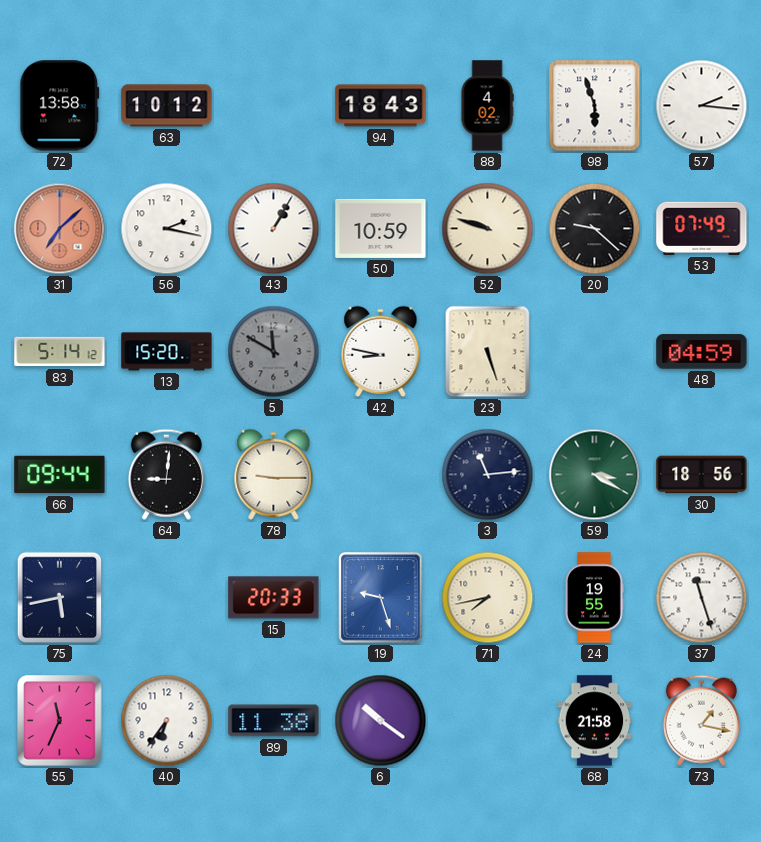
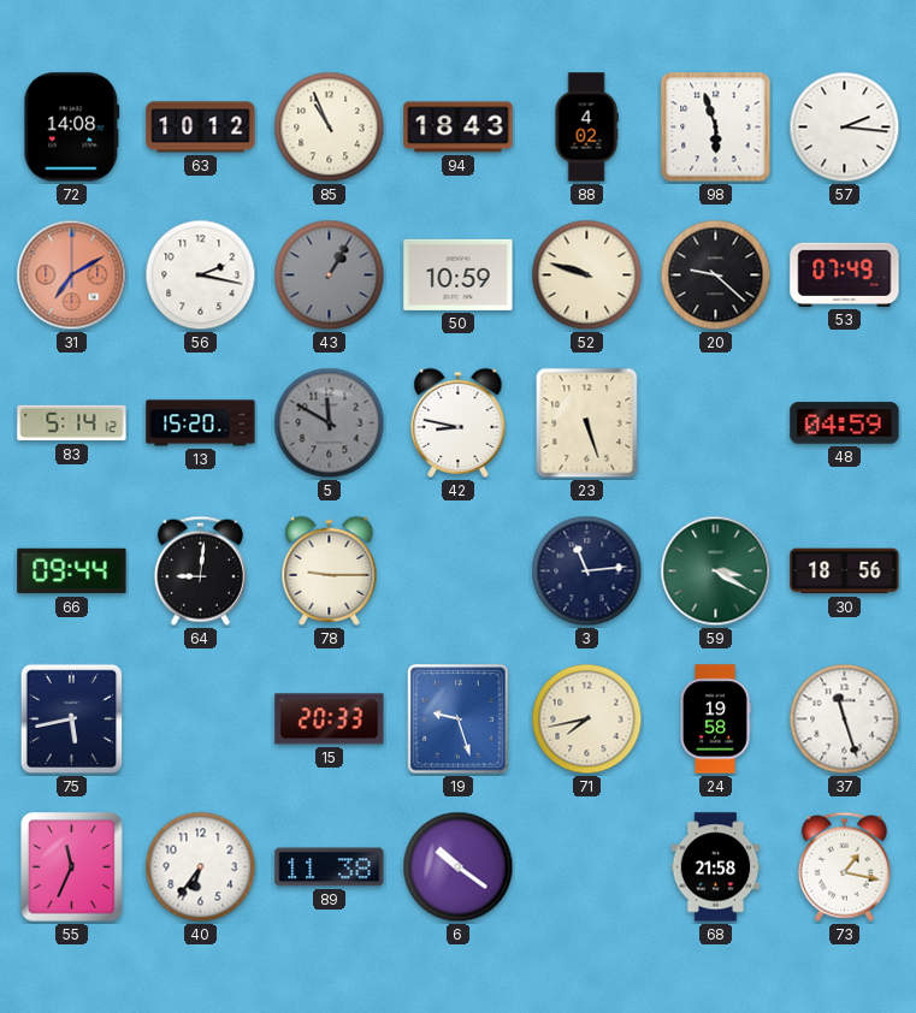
72: 13:58 -> 14:08 (72, 128)
85: none -> 10:56 (330, 128)
31: 7:08 -> 7:10 (72, 276)
43 dial: white -> grey (330, 276)
24: 19:55 -> 19:58 (715, 719)
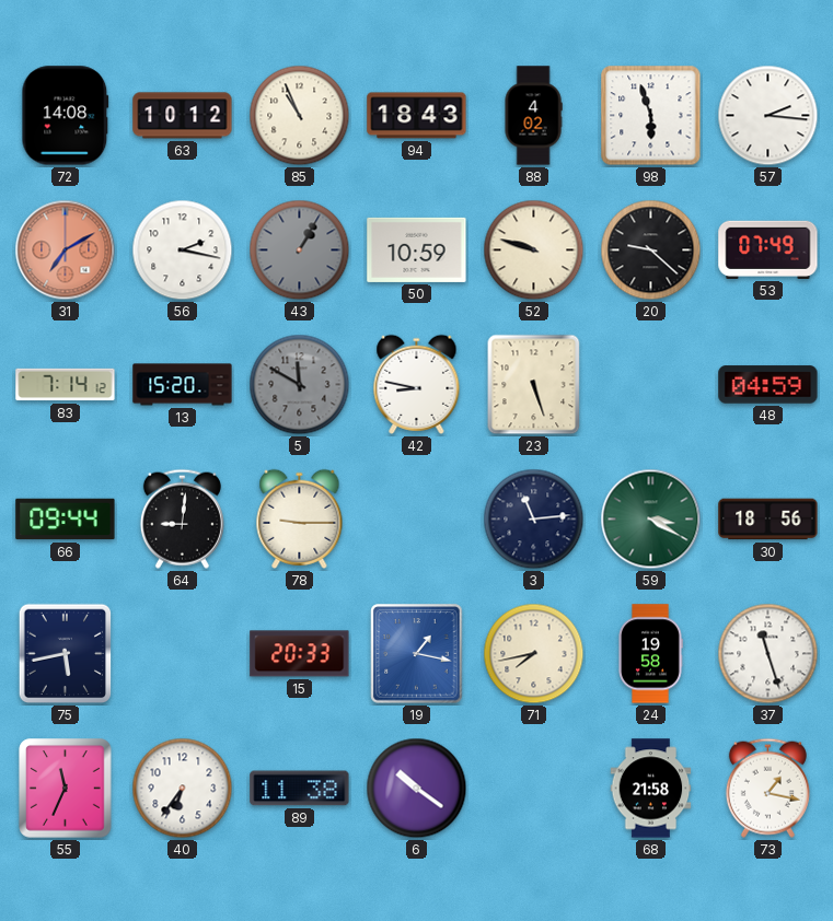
83: 5:14 -> 7:14 (66, 385)
19: 9:27 -> 1:17 (417, 654)
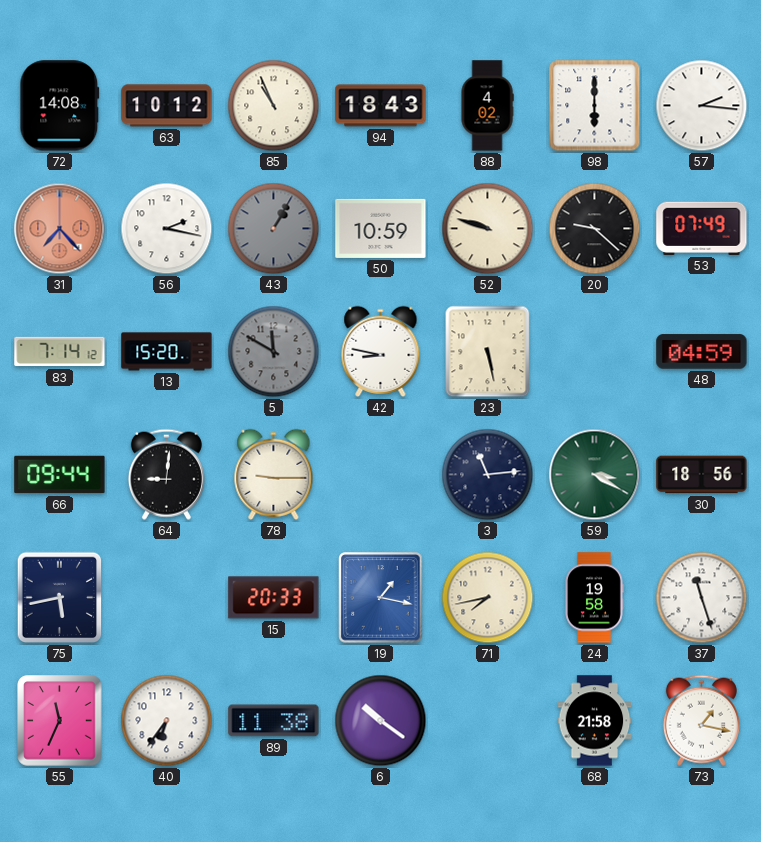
98: 5:57 -> 6:00 (595, 106)
31: 7:10 -> 7:23 (60, 229)
23: 5:27 -> 5:28 (488, 352)
